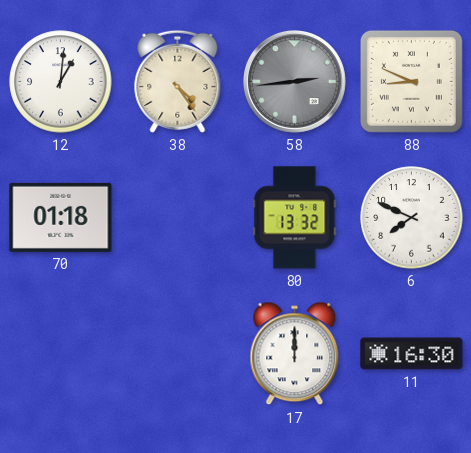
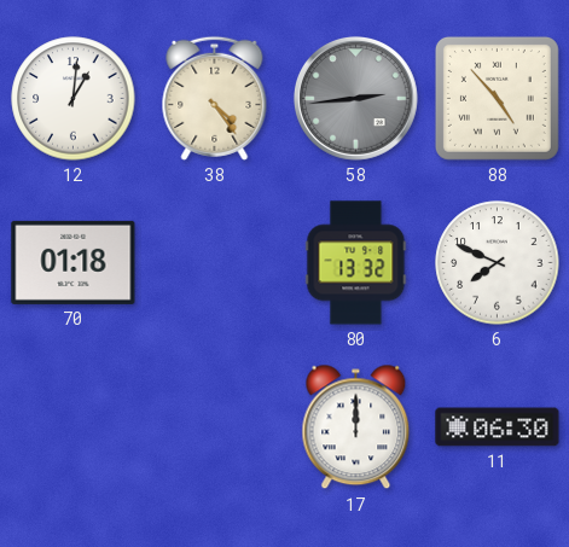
88: 8:49 -> 4:53 (497, 98)
11: 16:30 -> 06:30 (498, 427)
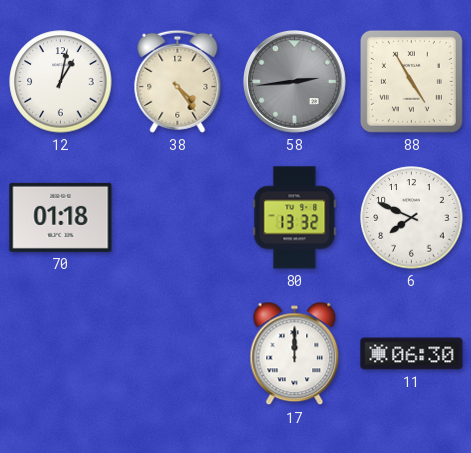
12: 1:01 -> 1:02 (61, 82)
88: 4:53 -> 4:55 (411, 81)
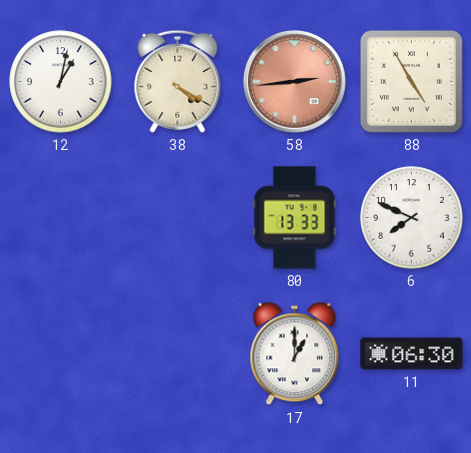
38: 4:24 -> 4:20 (178, 81)
58 dial: grey -> salmon (294, 81)
70: 01:18 -> none (61, 217)
80: 13:32 -> 13:33 (295, 218)
17: 12:00 -> 1:00 (295, 354)
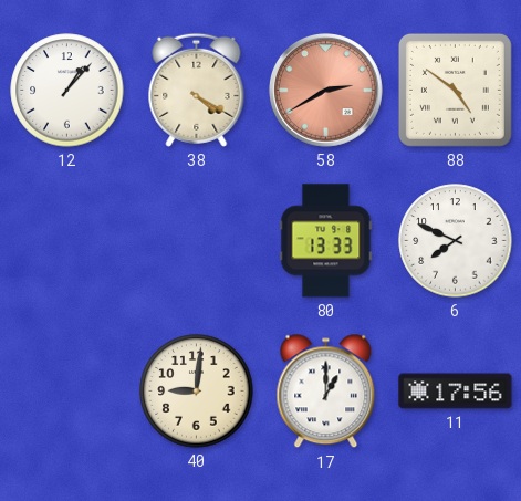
12: 1:02 -> 1:07 (67, 91)
58: 2:44 -> 2:40 (325, 90)
88: 4:55 -> 4:51 (455, 90)
40: none -> 9:01 (197, 392)
11: 06:30 -> 17:56 (456, 392)
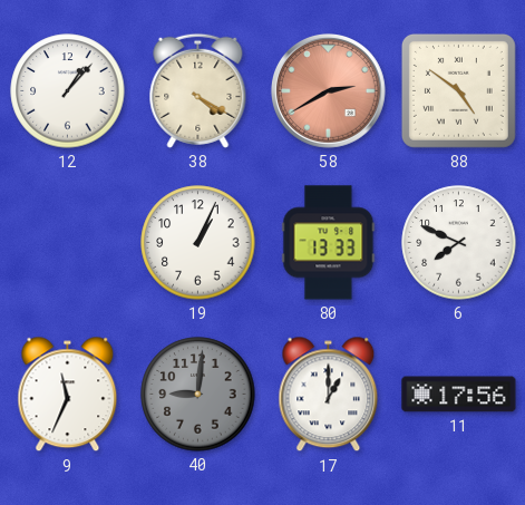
19: none -> 1:04 (198, 243)
9: none -> 11:34 (68, 395)
40 dial: cream -> grey (198, 395)
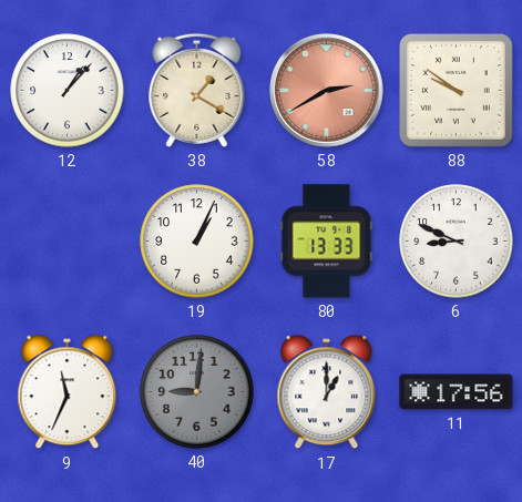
38: 4:20 -> 1:20 (197, 90)
88: 4:51 -> 9:51 (456, 90)
6: 7:49 -> 8:49 (457, 242)
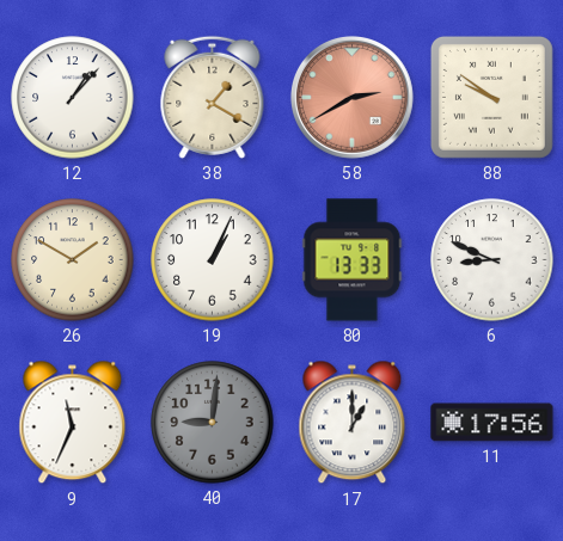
26: none -> 1:50 (73, 260)
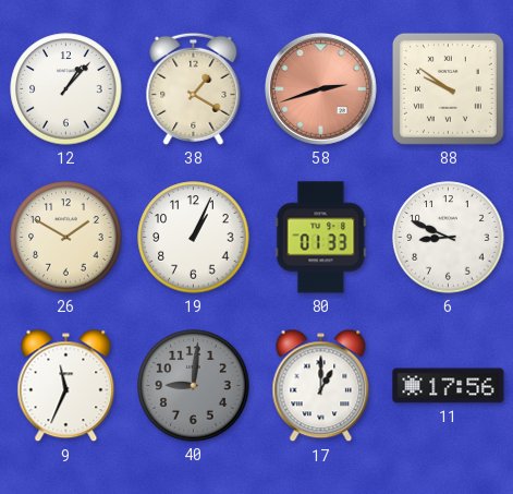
58: 2:40 -> 2:42 (320, 88)
80: 13:33 -> 01:33 (321, 238)
